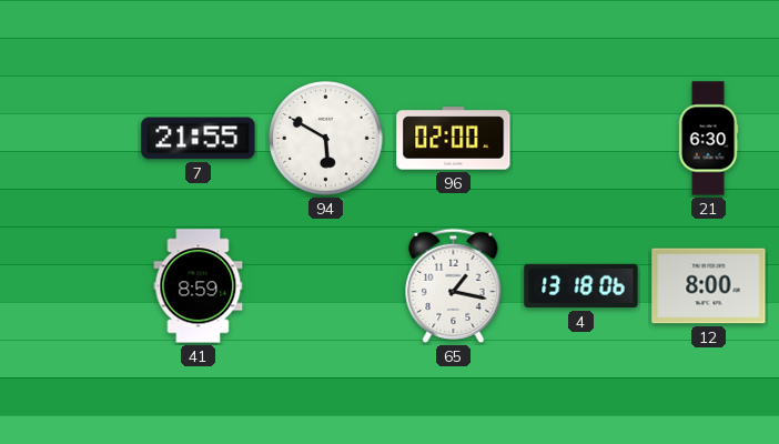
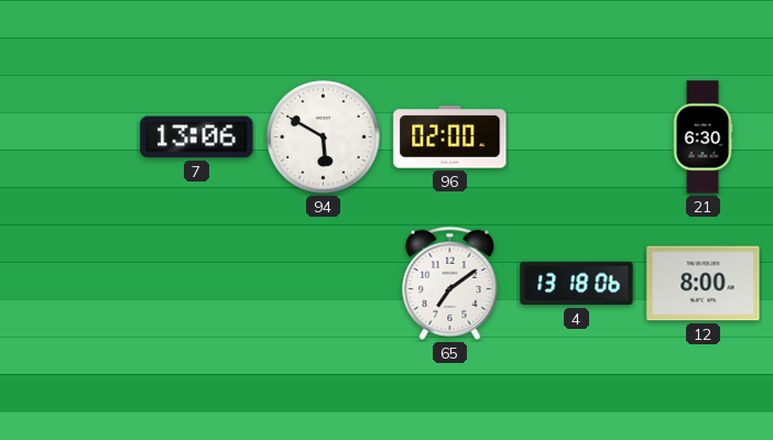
7: 21:55 -> 13:06 (197, 137)
41: 8:59 -> none (199, 286)
65: 1:17 -> 7:09 (450, 283)
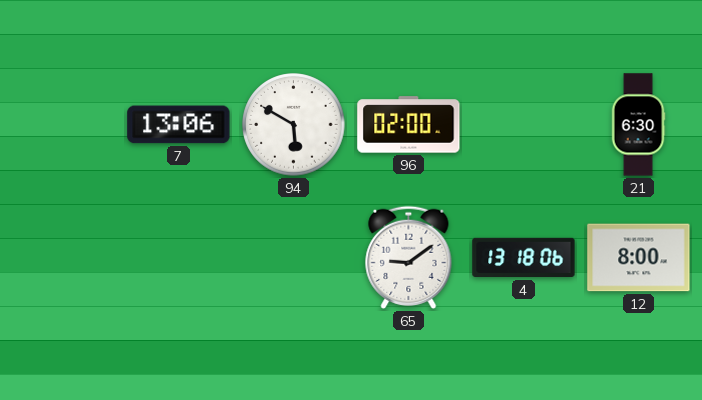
65: 7:09 -> 9:09 (409, 257)
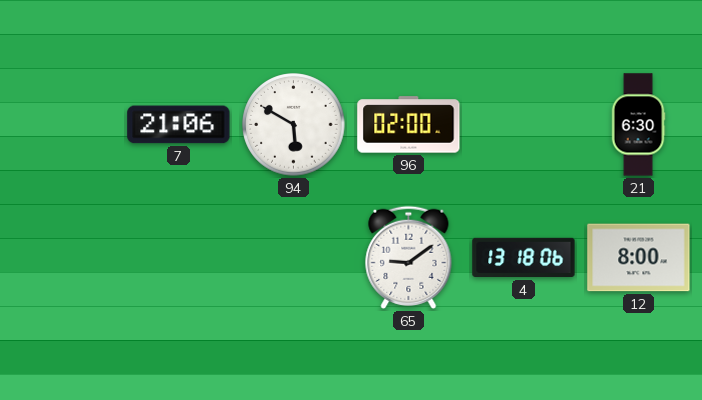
7: 13:06 -> 21:06 (179, 125)
